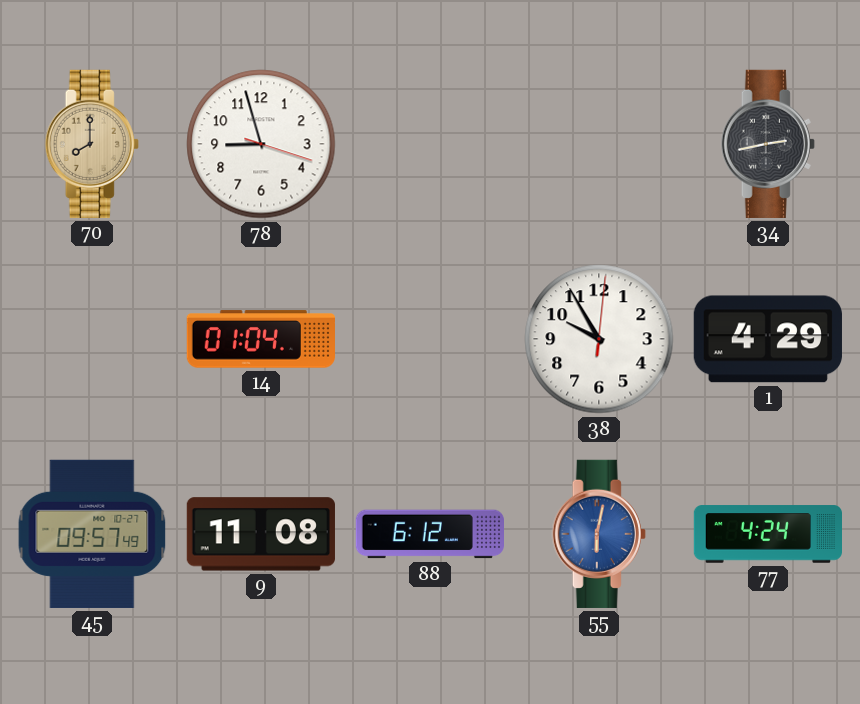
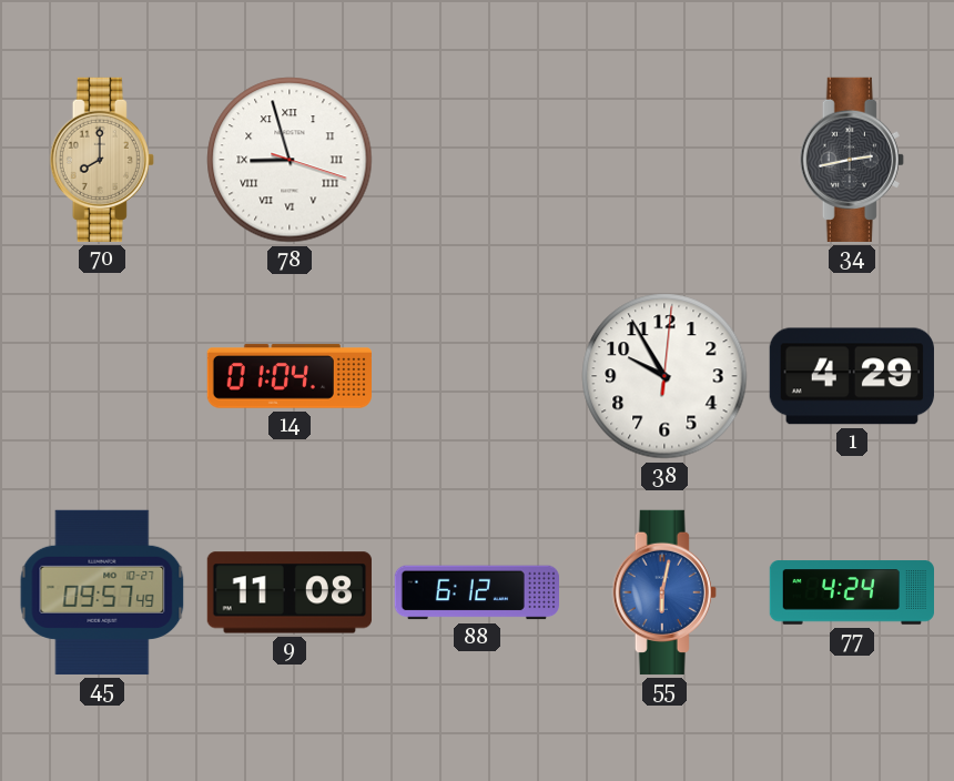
78 numerals: Arabic -> Roman (290, 160)
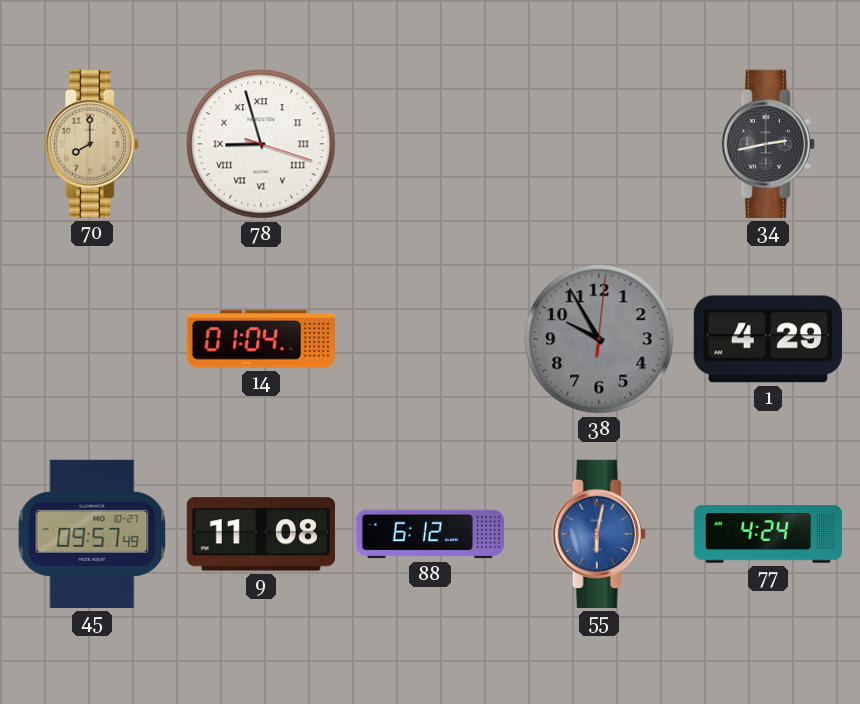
38 dial: white -> grey (599, 339)
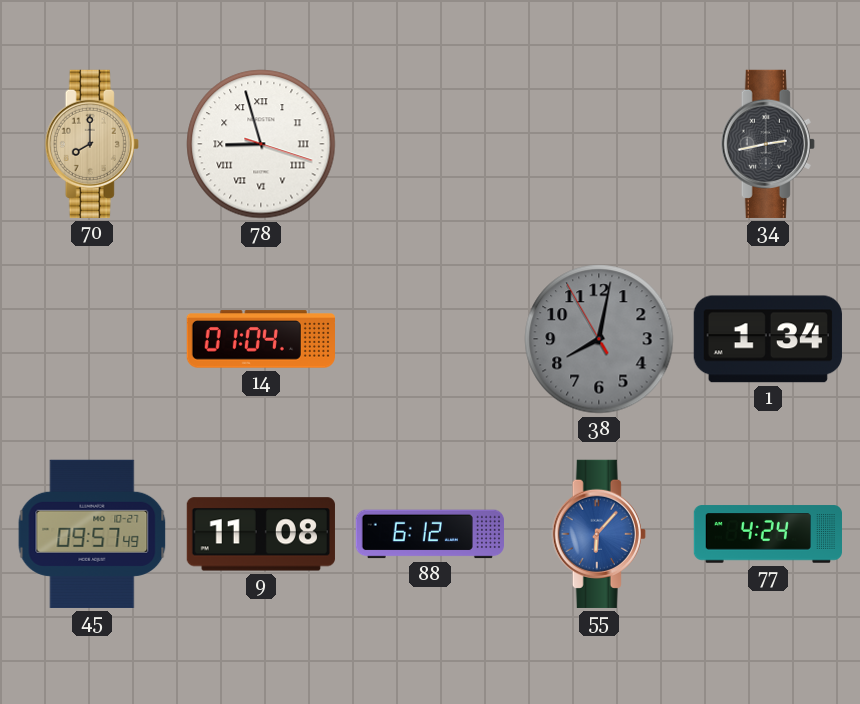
38: 9:55 -> 8:01 (599, 339)
1: 4:29 -> 1:34 (768, 339)
55: 6:02 -> 6:07 (599, 534)
